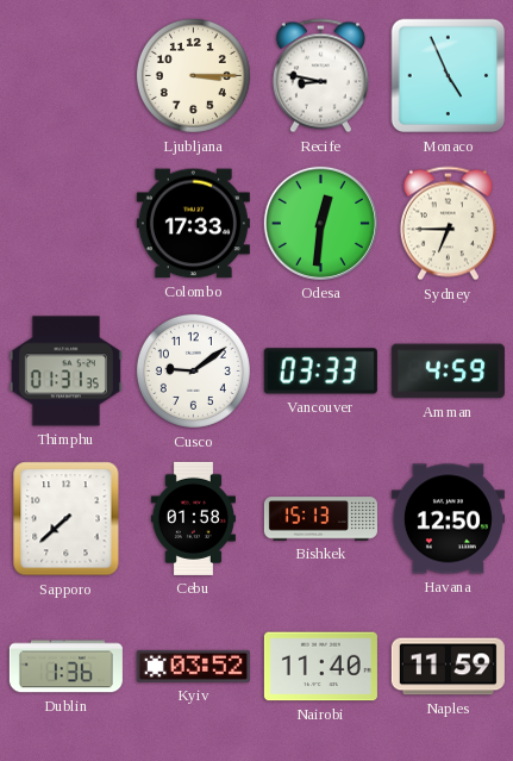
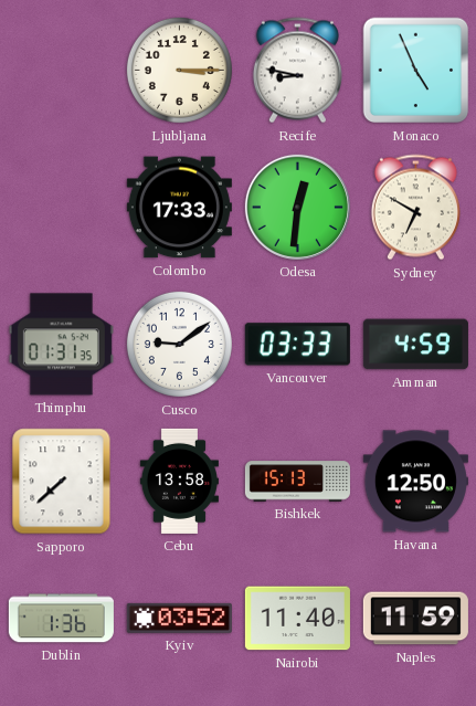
Sydney: 6:45 -> 6:50 (415, 208)
Cebu: 01:58 -> 13:58 (179, 481)
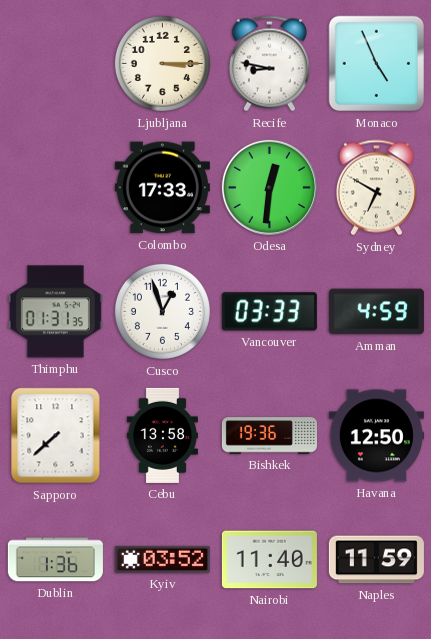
Cusco: 9:09 -> 12:57 (162, 311)
Bishkek: 15:13 -> 19:36 (269, 436)
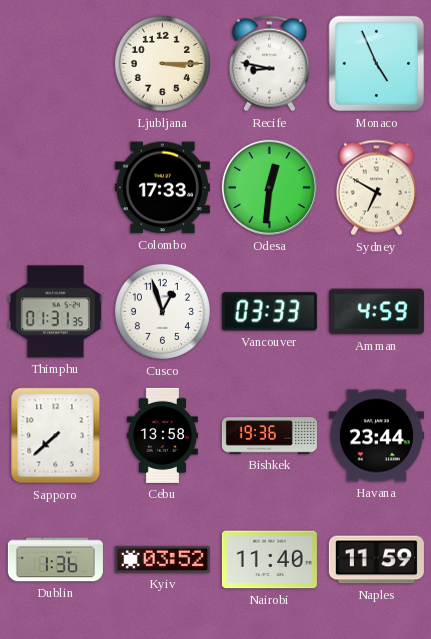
Havana: 12:50 -> 23:44 (376, 436)
